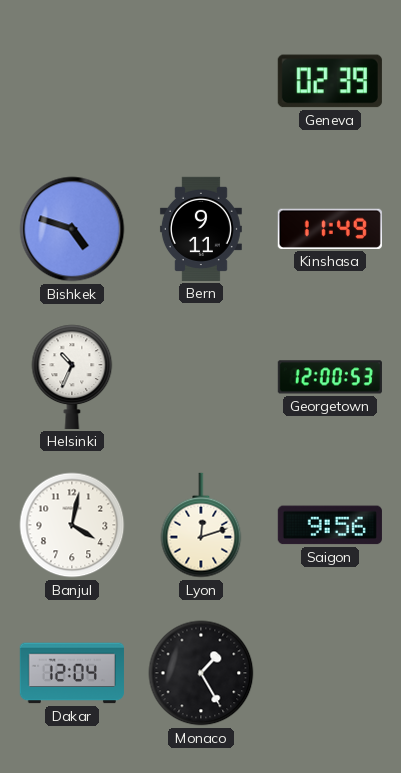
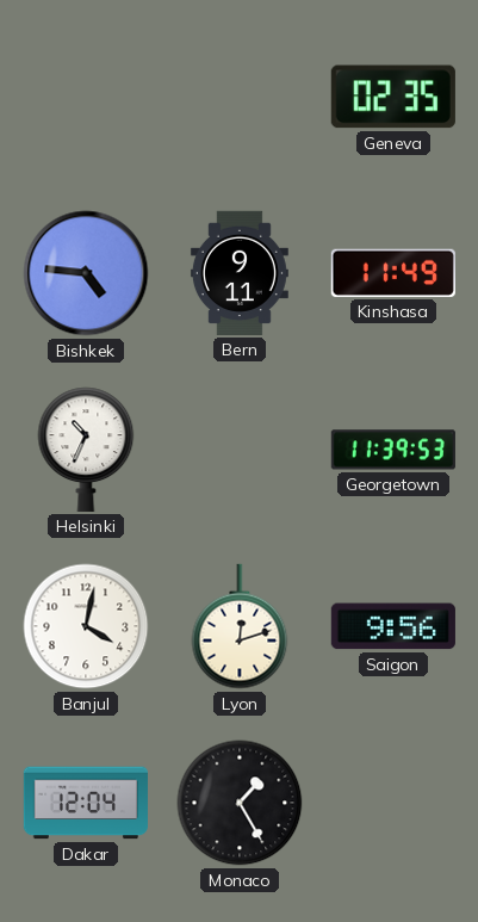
Geneva: 02:39 -> 02:35 (393, 97)
Bishkek: 4:48 -> 4:46 (86, 273)
Georgetown: 12:00 -> 11:39 (393, 450)
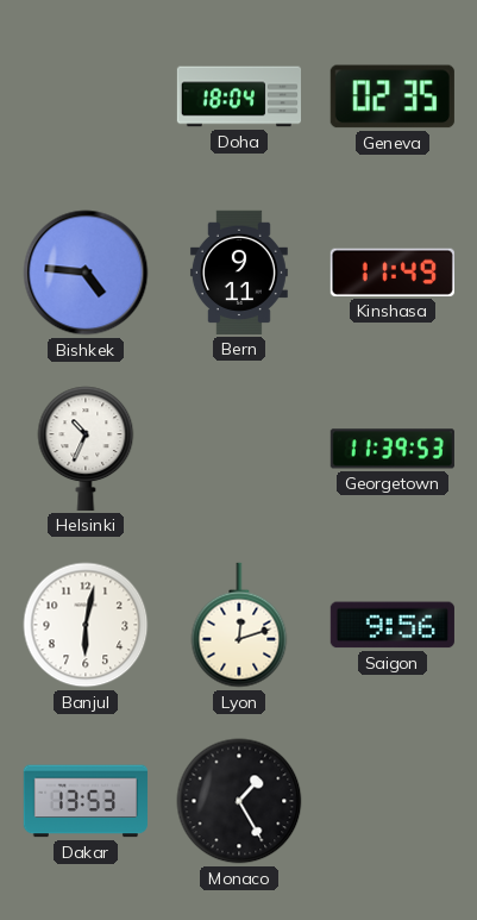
Doha: none -> 18:04 (238, 96)
Banjul: 4:02 -> 6:02 (86, 625)
Dakar: 12:04 -> 13:53 (86, 801)
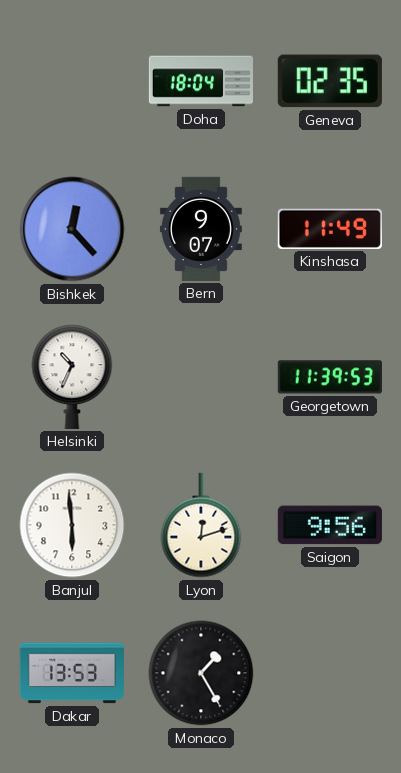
Bishkek: 4:46 -> 12:23 (72, 229)
Bern: 9:11 -> 9:07 (201, 229)
Banjul: 6:02 -> 5:59 (72, 525)
